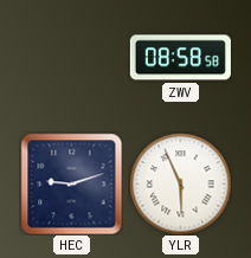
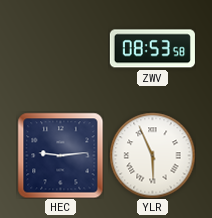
ZWV: 08:58 -> 08:53 (152, 49)
HEC: 9:12 -> 9:14 (60, 155)
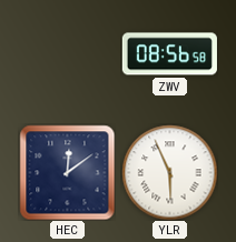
ZWV: 08:53 -> 08:56 (169, 54)
HEC: 9:14 -> 12:09 (67, 172)
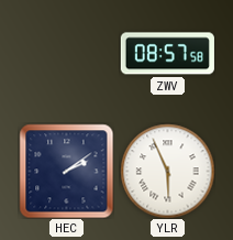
ZWV: 08:56 -> 08:57 (167, 54)
HEC: 12:09 -> 2:09 (66, 171)
